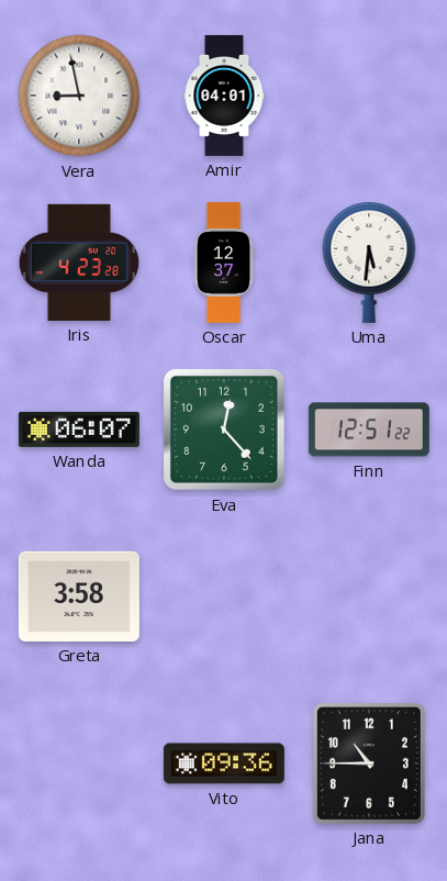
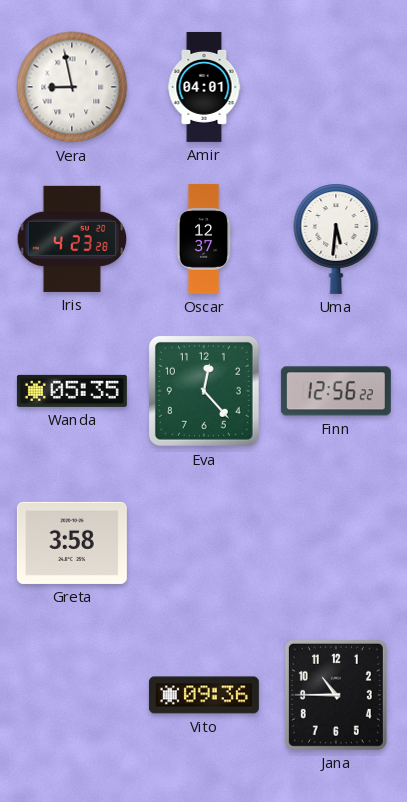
Wanda: 06:07 -> 05:35 (72, 391)
Finn: 12:51 -> 12:56 (336, 391)
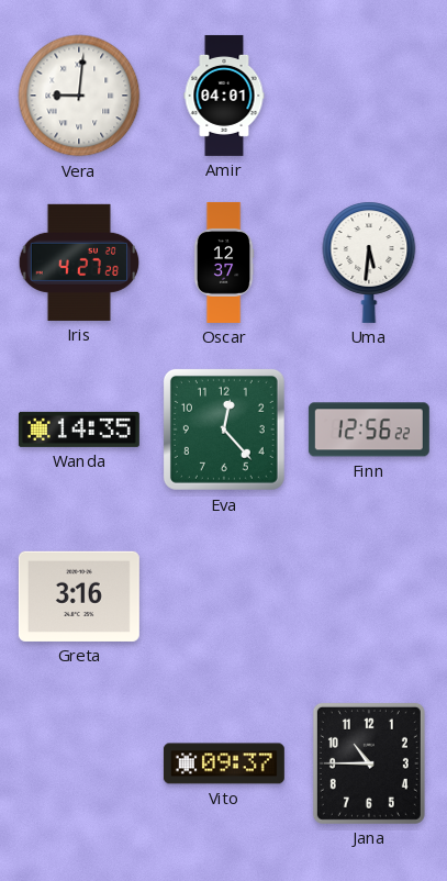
Vera: 8:58 -> 9:01 (79, 96)
Iris: 4:23 -> 4:27 (79, 263)
Wanda: 05:35 -> 14:35 (79, 430)
Greta: 3:58 -> 3:16 (79, 596)
Vito: 09:36 -> 09:37 (224, 763)
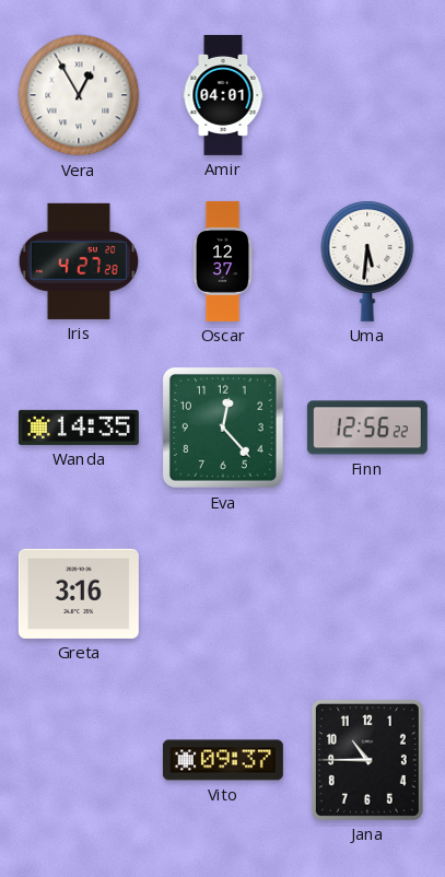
Vera: 9:01 -> 12:55 (79, 95)
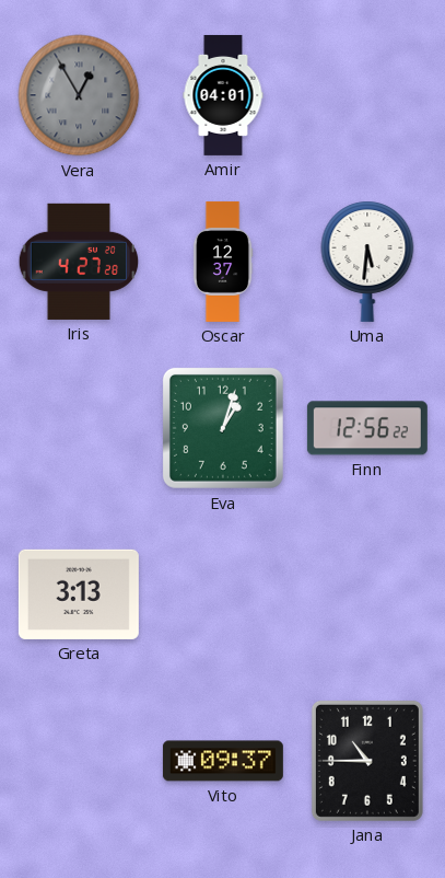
Vera dial: white -> grey (79, 95)
Wanda: 14:35 -> none (79, 428)
Eva: 12:23 -> 1:03 (223, 428)
Greta: 3:16 -> 3:13 (79, 594)
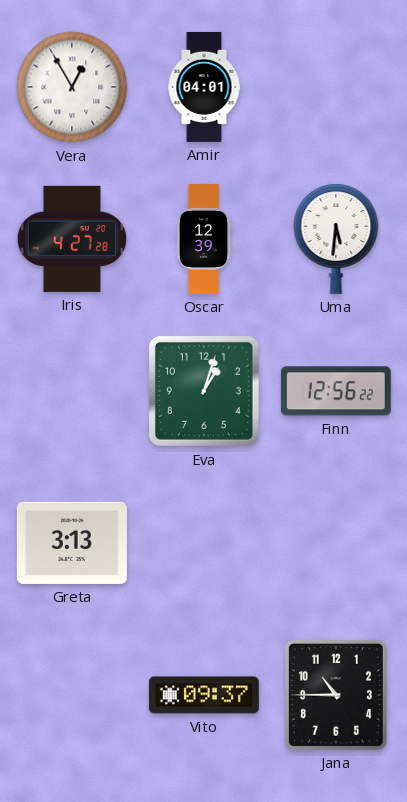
Vera dial: grey -> white (72, 87)
Oscar: 12:37 -> 12:39 (204, 239)
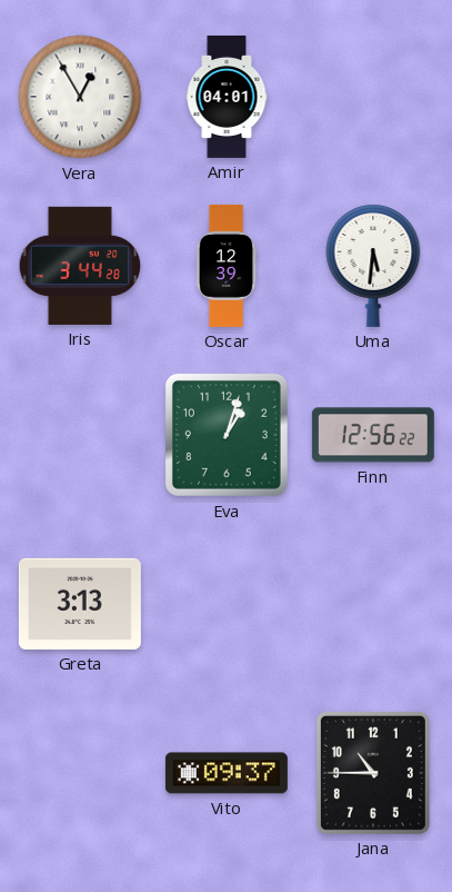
Iris: 4:27 -> 3:44 (80, 266)
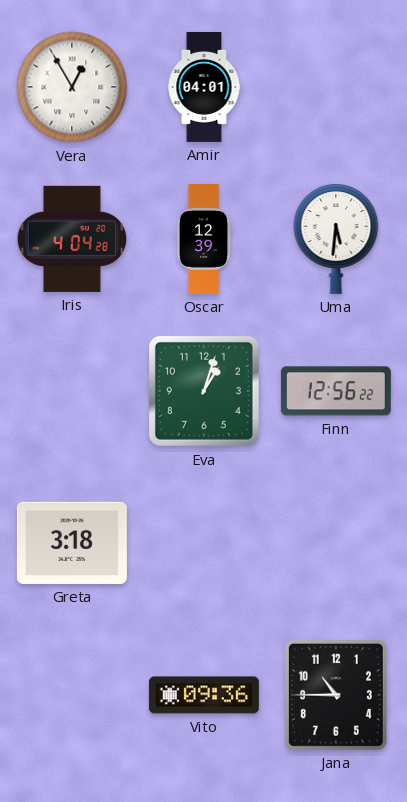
Iris: 3:44 -> 4:04 (72, 239)
Greta: 3:13 -> 3:18 (72, 543)
Vito: 09:37 -> 09:36 (204, 695)
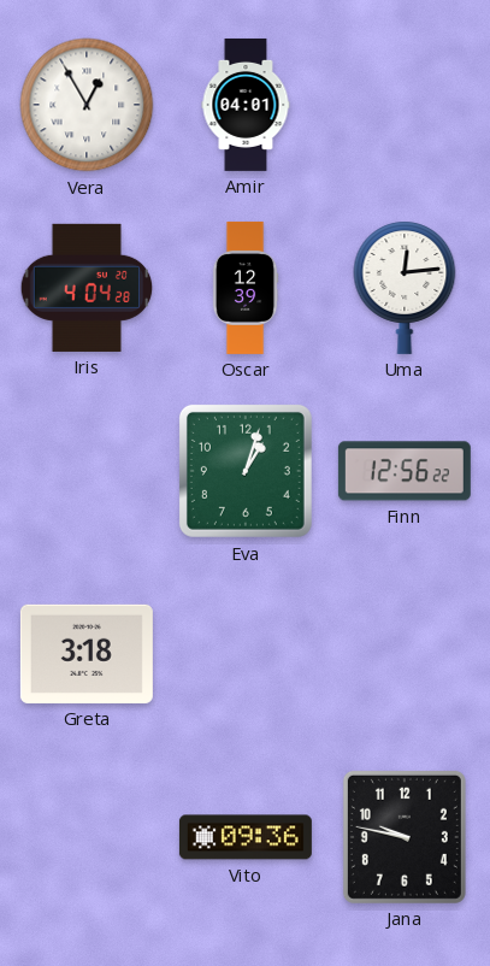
Uma: 5:31 -> 12:14 (405, 288)
Jana: 10:45 -> 9:47 (405, 837)
